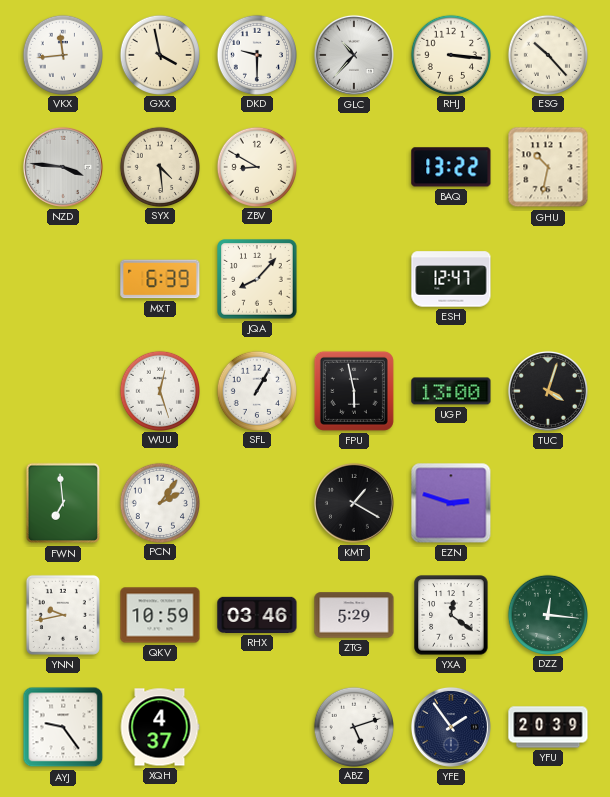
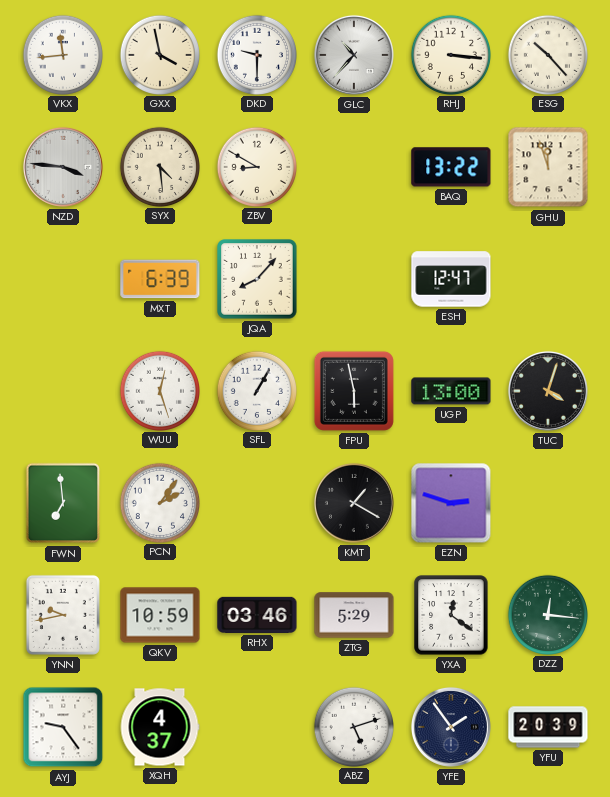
GHU: 10:32 -> 11:57 (548, 167)
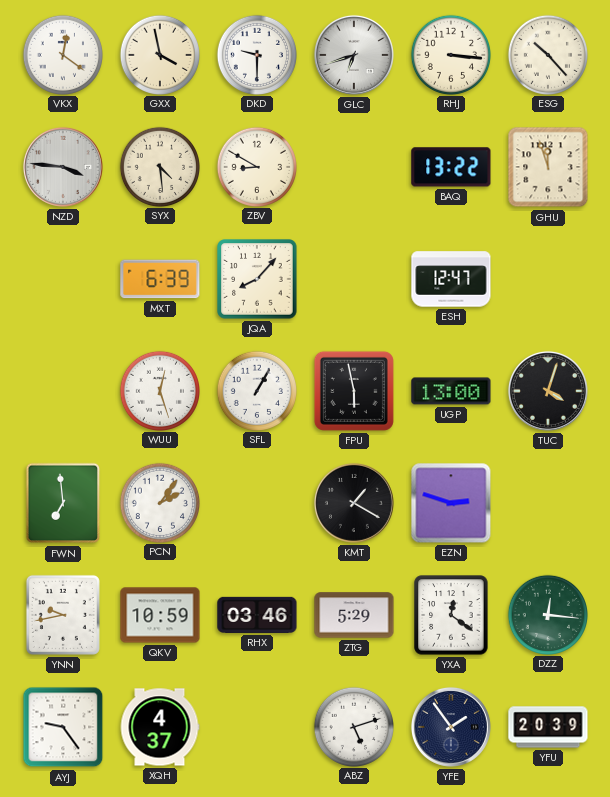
VKX: 11:44 -> 12:21 (62, 54)
GLC: 10:37 -> 6:42 (354, 55)
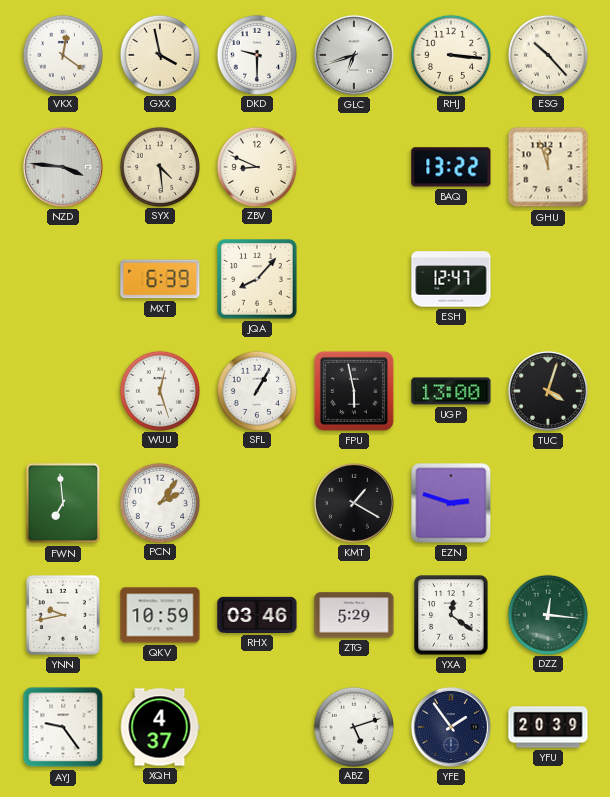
ZBV: 8:50 -> 8:49 (256, 166)
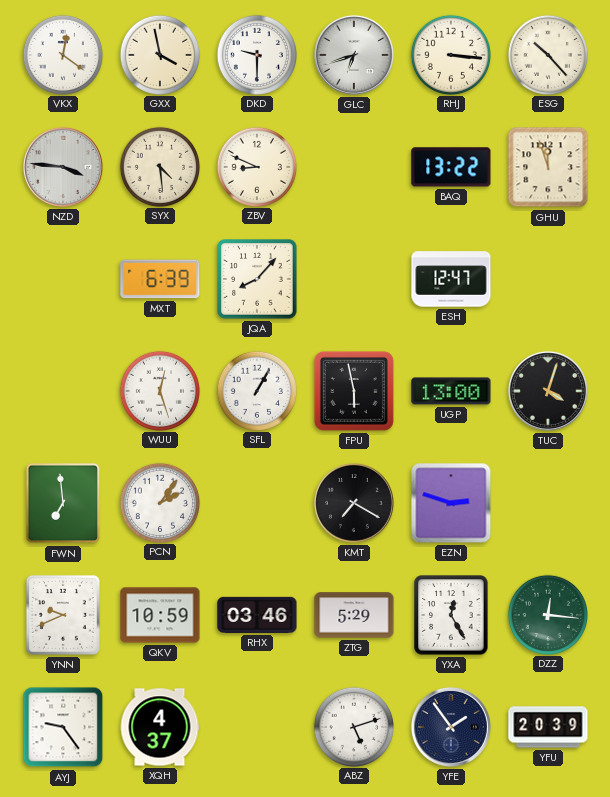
KMT: 1:20 -> 7:20 (354, 503)
YNN: 9:43 -> 9:41 (63, 615)
YXA: 12:21 -> 12:25 (451, 615)
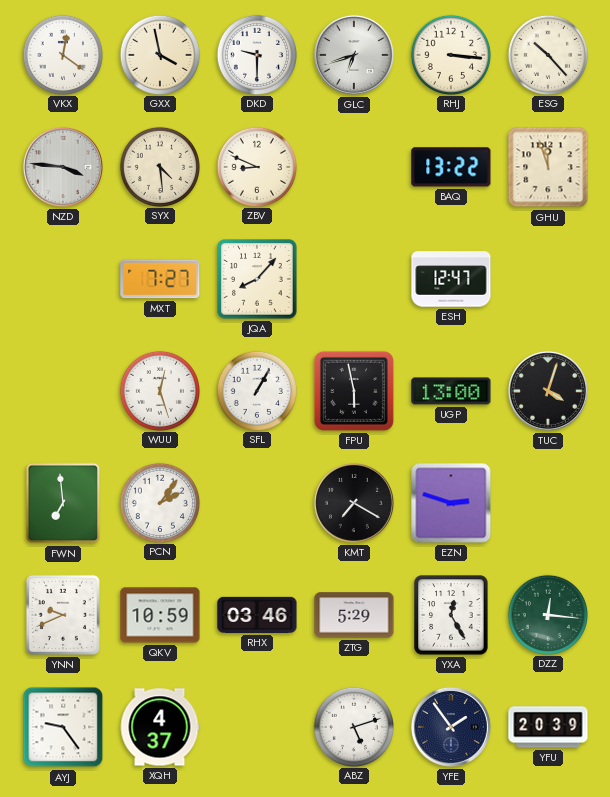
MXT: 6:39 -> 7:27 (160, 279)
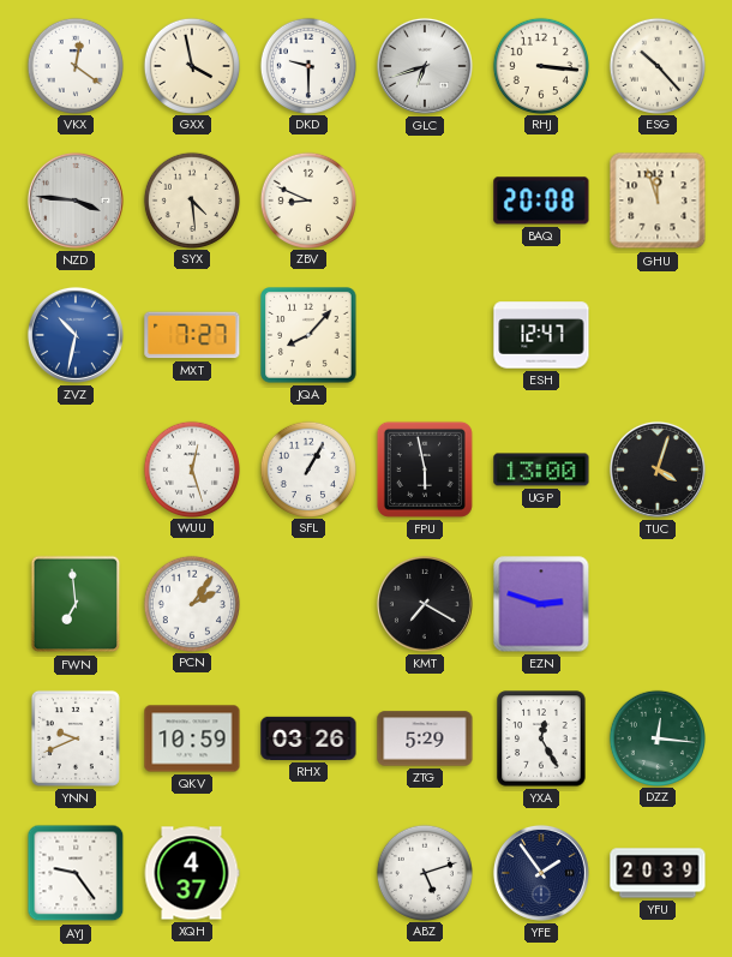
BAQ: 13:22 -> 20:08 (541, 201)
ZVZ: none -> 10:32 (76, 335)
RHX: 03:46 -> 03:26 (308, 738)
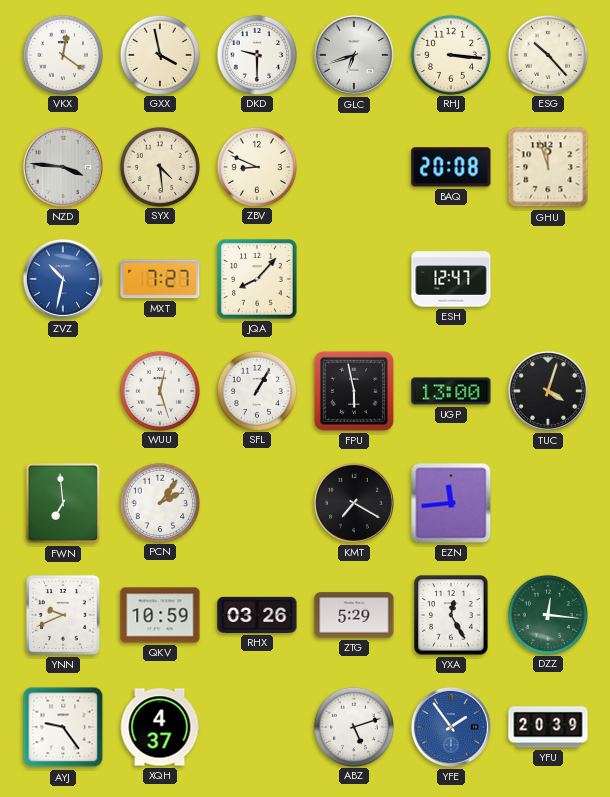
EZN: 2:48 -> 11:44 (451, 503)
YFE dial: navy -> blue (451, 727)
